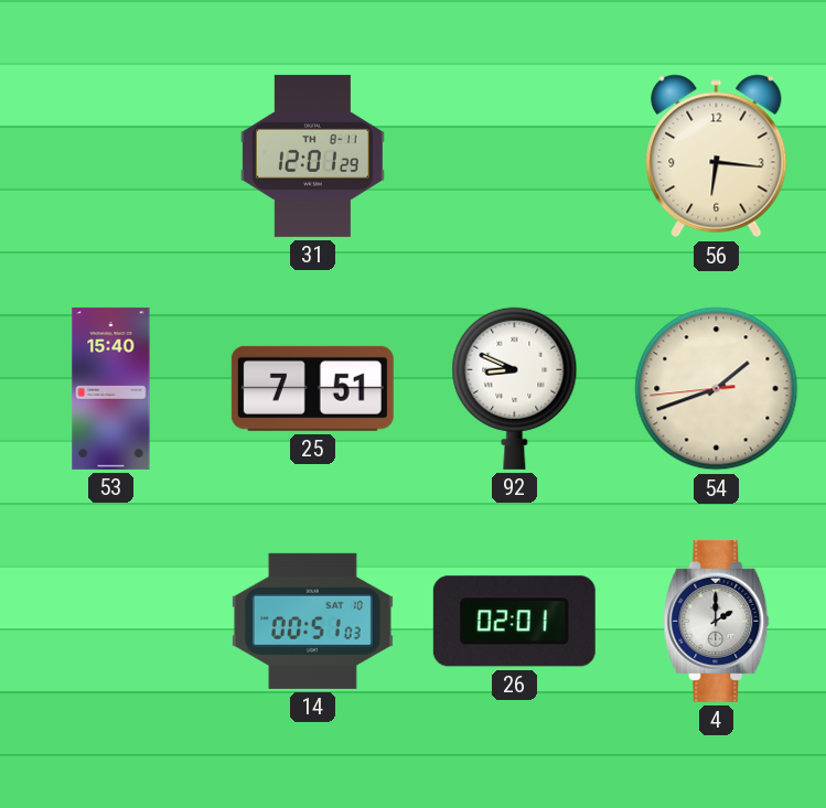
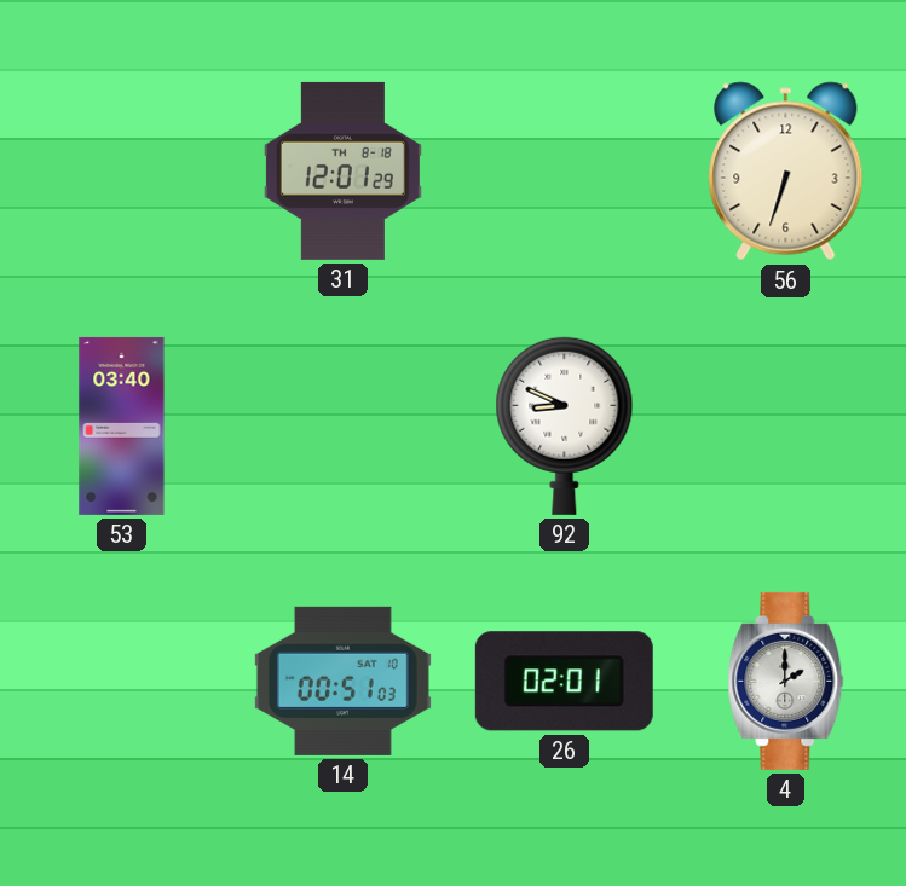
31 date: TH 8-11 -> TH 8-18 (342, 170)
56: 6:16 -> 6:33 (786, 172)
53: 15:40 -> 03:40 (122, 425)
25: 7:51 -> none (312, 388)
54: 1:41 -> none (717, 389)
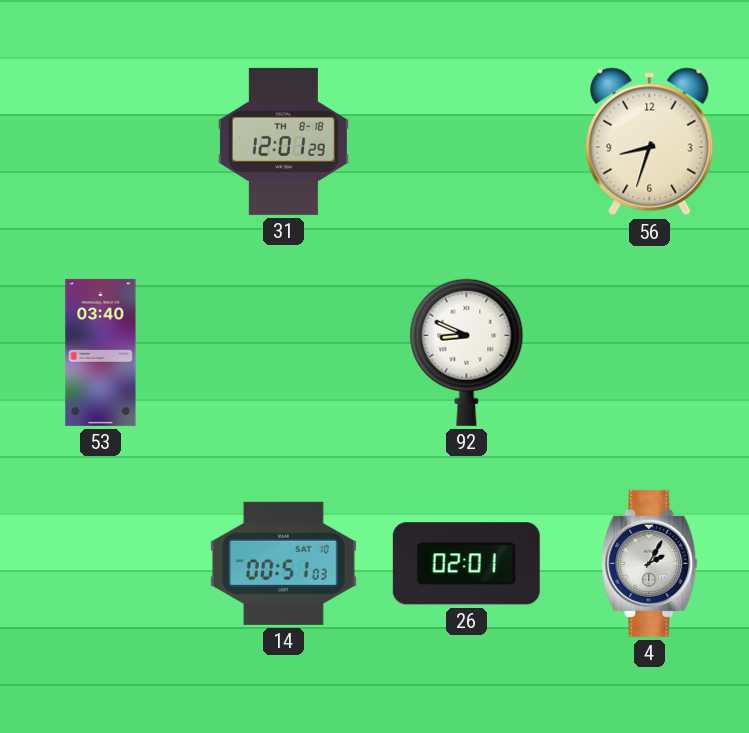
56: 6:33 -> 8:33 (650, 142)
4: 2:00 -> 2:05 (650, 563)
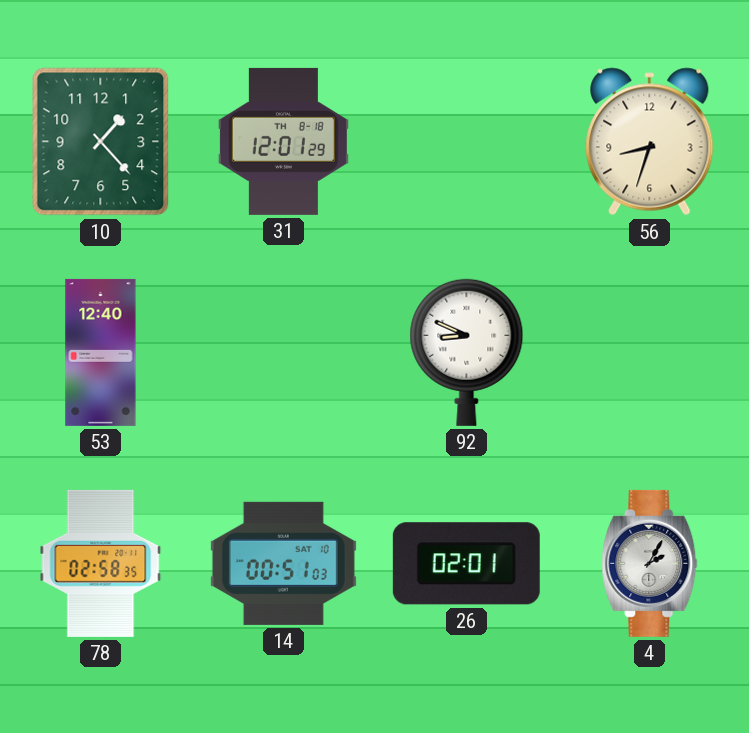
10: none -> 1:23 (101, 142)
53: 03:40 -> 12:40 (101, 352)
78: none -> 02:58 (101, 563)
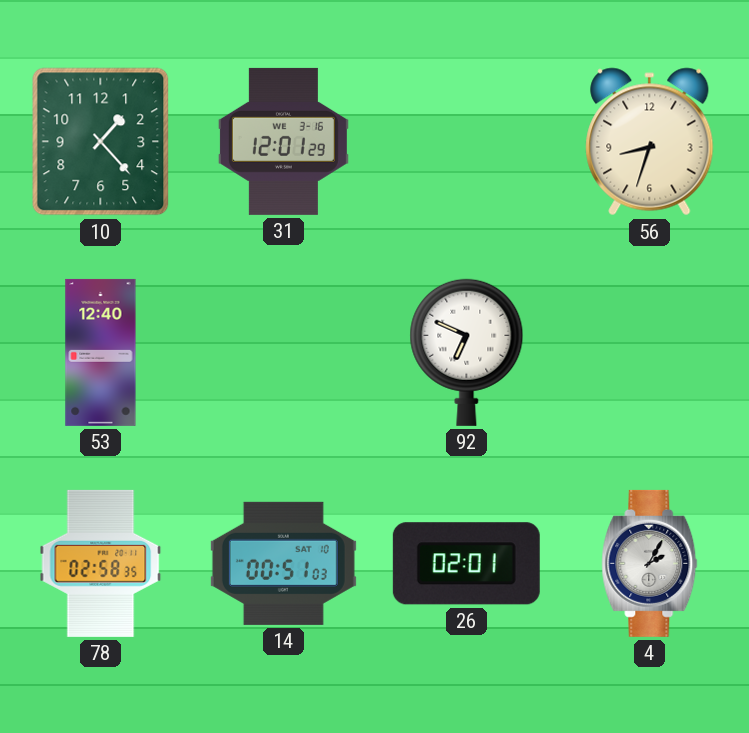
31 date: TH 8-18 -> WE 3-16 (283, 141)
92: 8:49 -> 6:49 (467, 352)
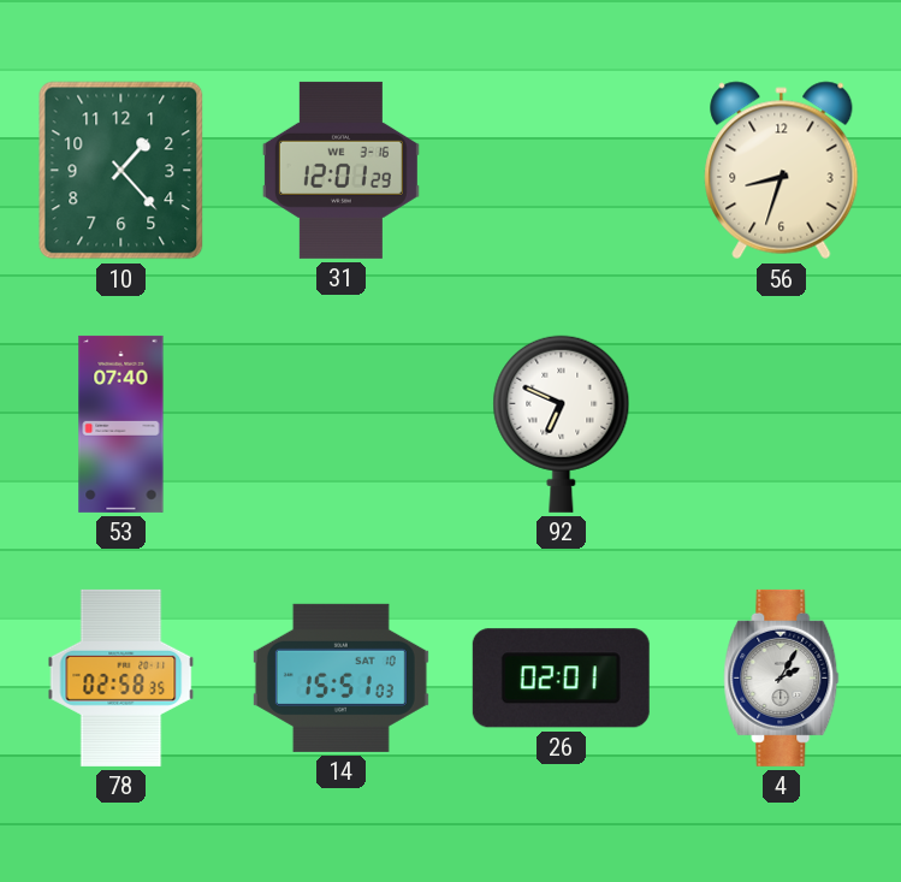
53: 12:40 -> 07:40 (121, 424)
14: 00:51 -> 15:51 (340, 677)
